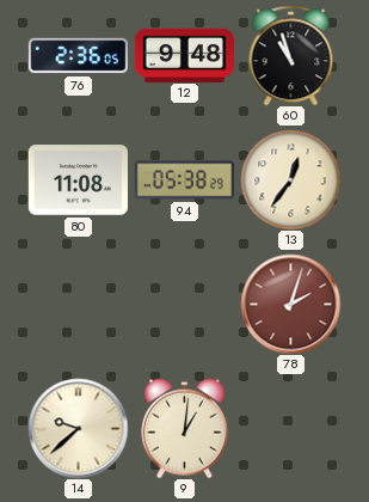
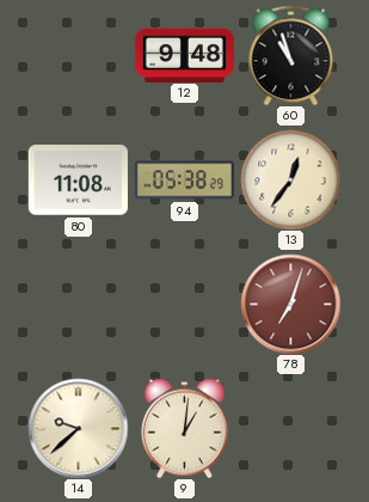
76: 2:36 -> none (78, 56)
78: 2:03 -> 7:03 (290, 304)
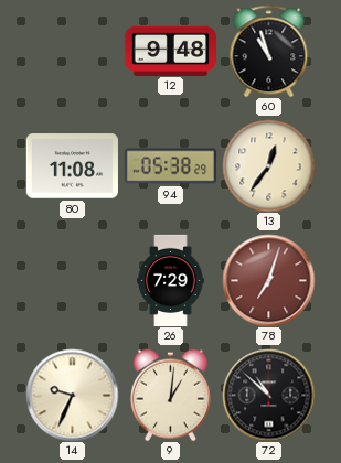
26: none -> 7:29 (171, 280)
14: 9:38 -> 9:34 (72, 395)
72: none -> 10:52 (268, 395)
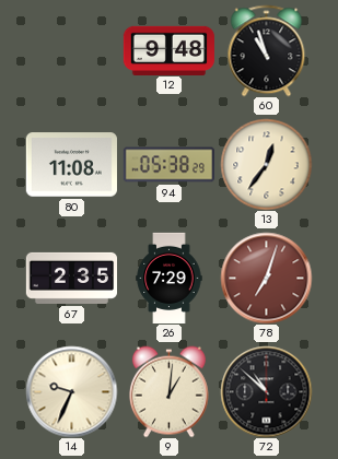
67: none -> 2:35 (71, 278)
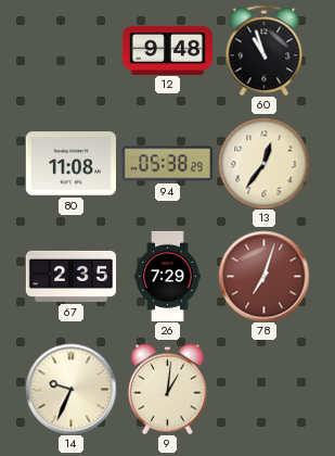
72: 10:52 -> none (266, 391)
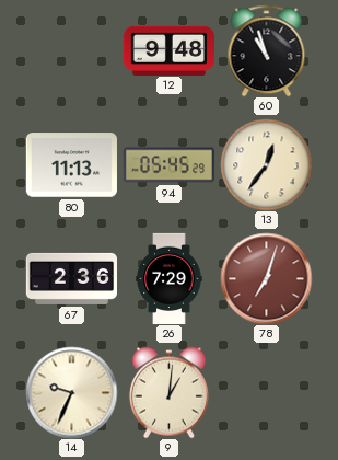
80: 11:08 -> 11:13 (71, 165)
94: 05:38 -> 05:45 (168, 165)
67: 2:35 -> 2:36 (71, 278)
